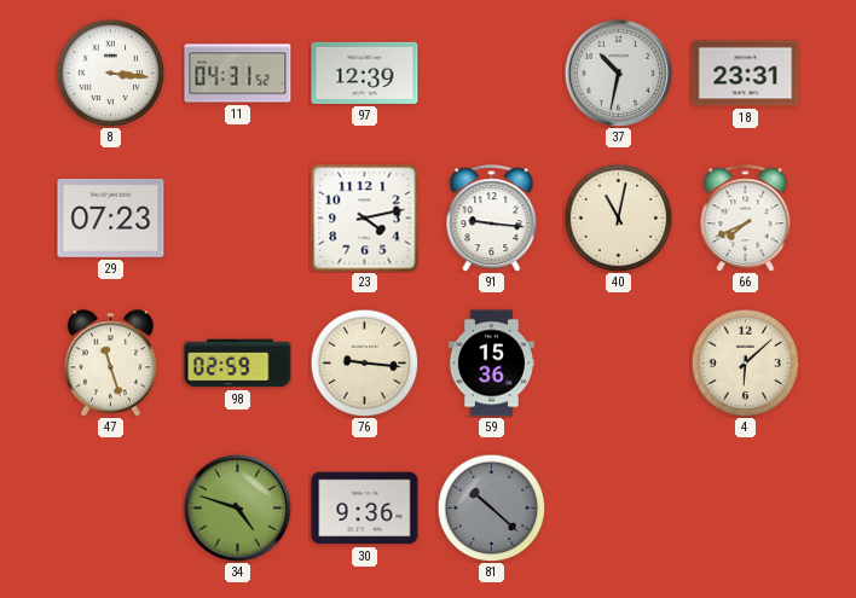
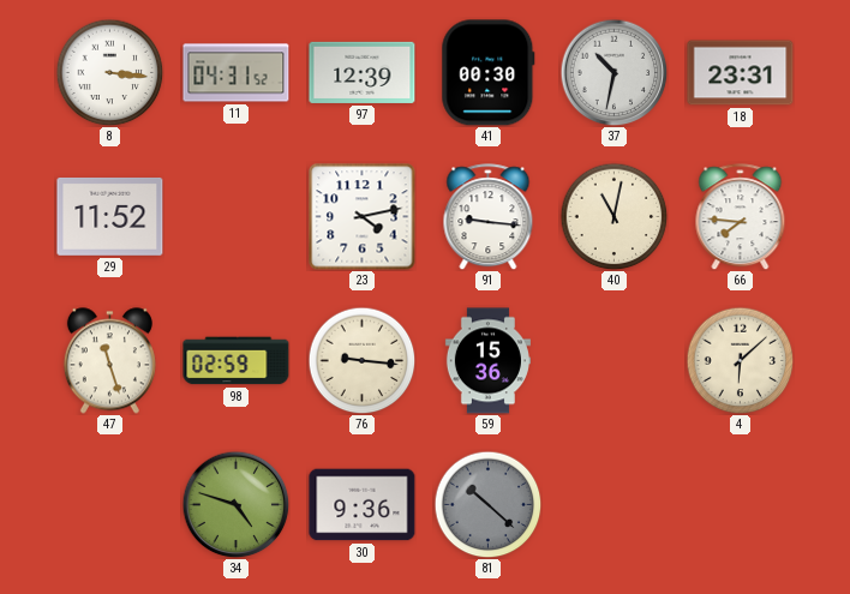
41: none -> 00:30 (489, 73)
29: 07:23 -> 11:52 (110, 216)
66: 7:41 -> 7:46 (741, 217)
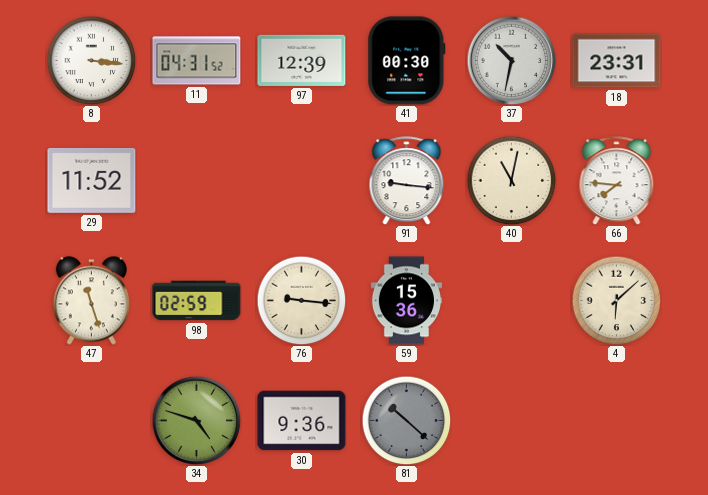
23: 4:13 -> none (363, 217)
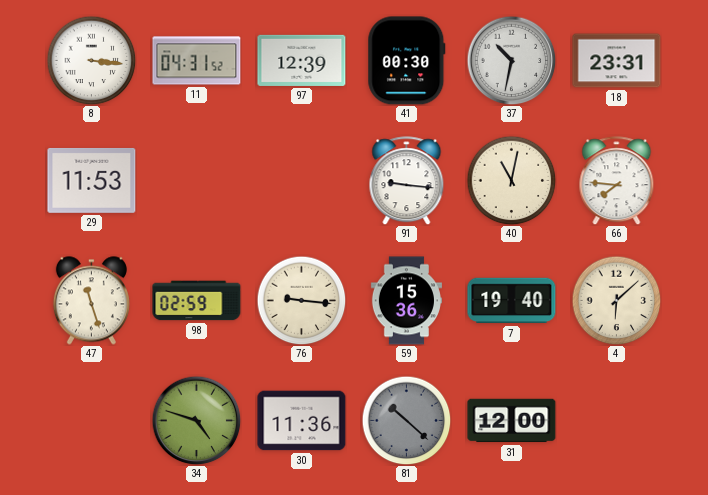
29: 11:52 -> 11:53 (92, 180)
7: none -> 19:40 (512, 301)
30: 9:36 -> 11:36 (302, 421)
31: none -> 12:00 (512, 421)
